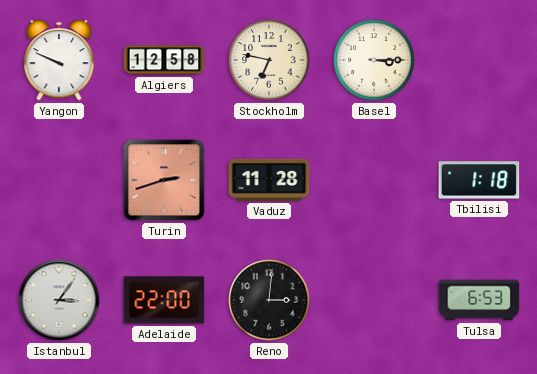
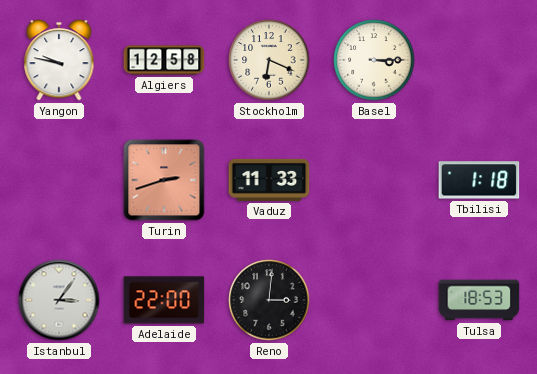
Yangon: 9:49 -> 9:47 (59, 60)
Stockholm: 6:47 -> 6:19 (269, 60)
Vaduz: 11:28 -> 11:33 (269, 180)
Tulsa: 6:53 -> 18:53 (479, 300)
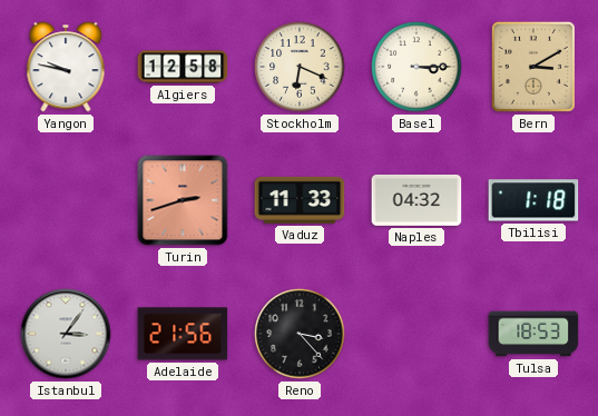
Bern: none -> 3:10 (533, 67)
Naples: none -> 04:32 (416, 200)
Adelaide: 22:00 -> 21:56 (183, 334)
Reno: 3:01 -> 3:23 (300, 334)
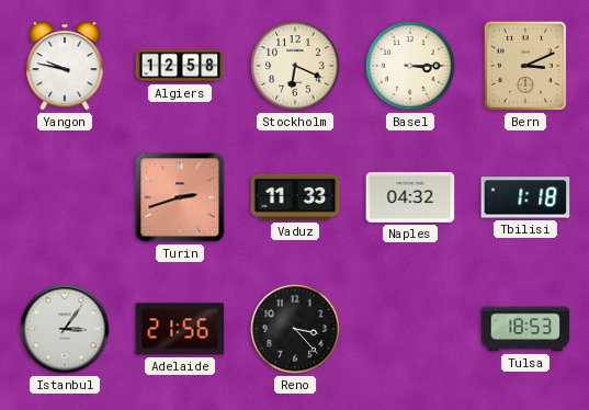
Bern: 3:10 -> 3:11 (525, 66)
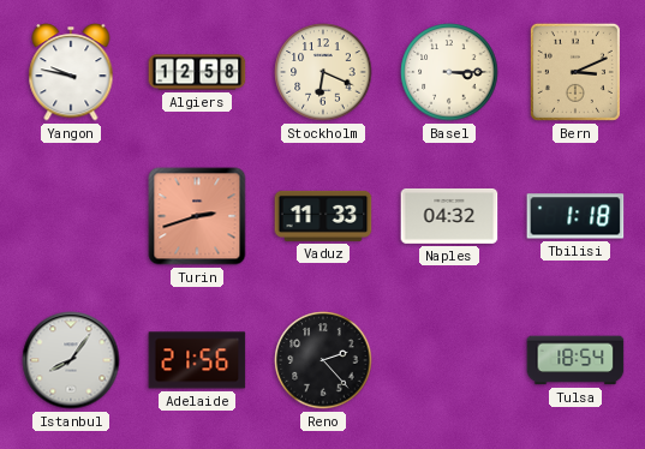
Istanbul: 3:06 -> 8:06 (71, 360)
Reno: 3:23 -> 2:23 (323, 360)
Tulsa: 18:53 -> 18:54 (575, 360)
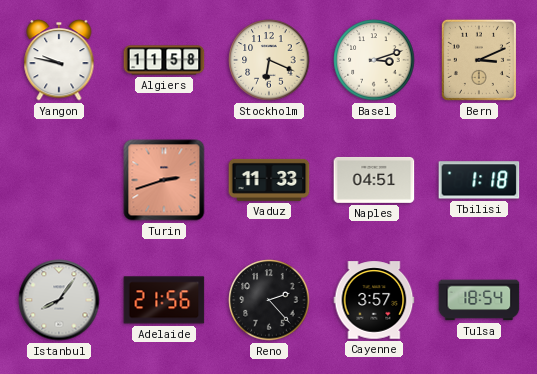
Algiers: 12:58 -> 11:58 (164, 60)
Basel: 3:15 -> 3:12 (374, 60)
Naples: 04:32 -> 04:51 (374, 180)
Cayenne: none -> 3:57 (374, 300)
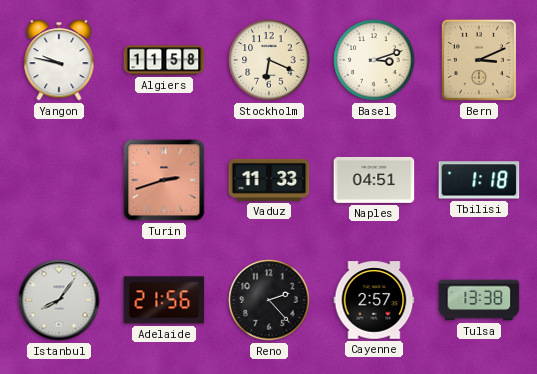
Cayenne: 3:57 -> 2:57 (374, 300)
Tulsa: 18:54 -> 13:38 (479, 300)
